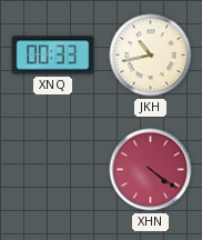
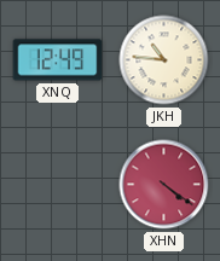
XNQ: 00:33 -> 12:49 (58, 60)
JKH: 10:43 -> 10:46 (164, 60)
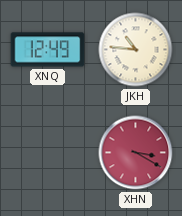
XHN: 4:21 -> 3:20 (136, 153)
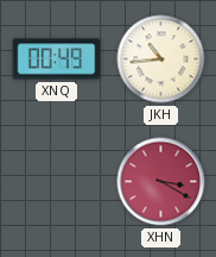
XNQ: 12:49 -> 00:49 (57, 59)
JKH: 10:46 -> 10:44 (161, 59)
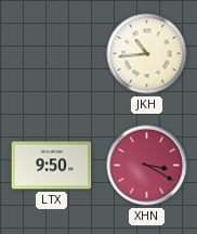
XNQ: 00:49 -> none (57, 59)
LTX: none -> 9:50 (52, 166)
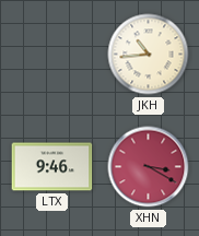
LTX: 9:50 -> 9:46 (52, 167)
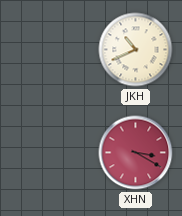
JKH: 10:44 -> 10:41 (136, 50)
LTX: 9:46 -> none (52, 167)
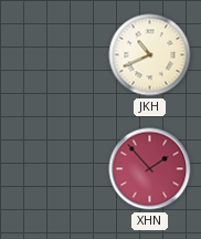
XHN: 3:20 -> 1:53 (150, 169)
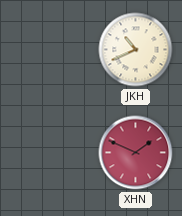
XHN: 1:53 -> 1:49 (136, 153)
